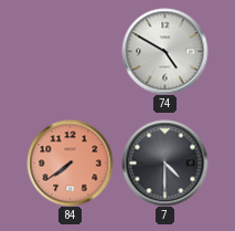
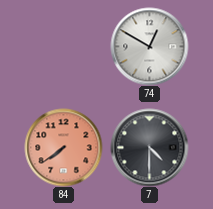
74: 4:50 -> 12:50 (149, 46)
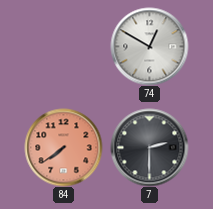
7: 4:30 -> 2:30 (149, 147)
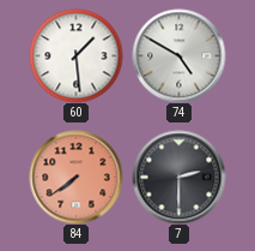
60: none -> 1:29 (75, 55)
74: 12:50 -> 4:50 (178, 55)
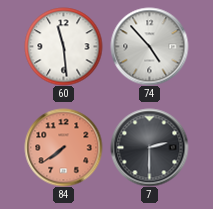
60: 1:29 -> 11:29 (63, 46)
74: 4:50 -> 4:53 (149, 46)
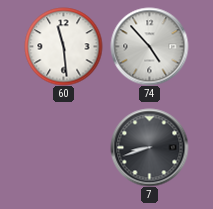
84: 7:39 -> none (63, 147)
7: 2:30 -> 8:42 (149, 147)
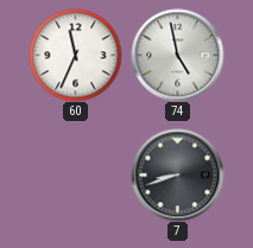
60: 11:29 -> 11:34 (75, 55)
74: 4:53 -> 4:58 (177, 55)
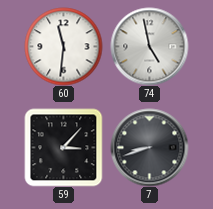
60: 11:34 -> 11:31 (63, 46)
59: none -> 3:07 (63, 147)
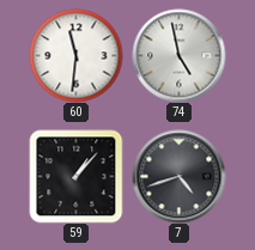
59: 3:07 -> 1:07 (75, 176)
7: 8:42 -> 4:42 (178, 176)
